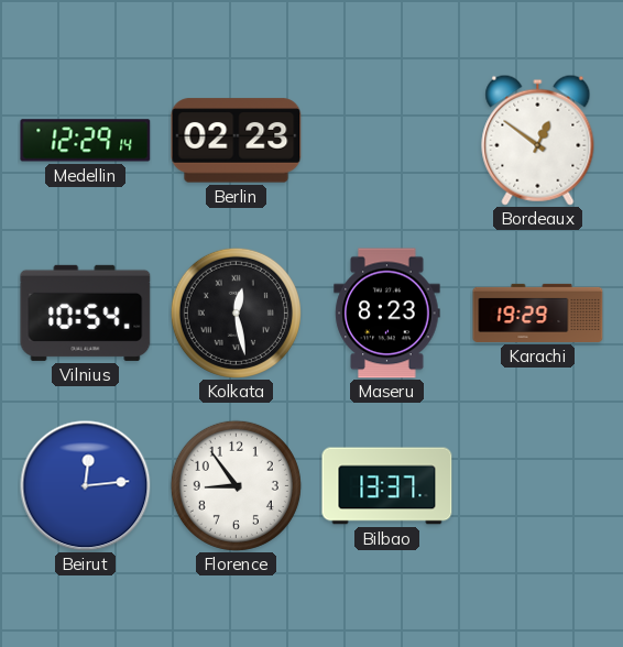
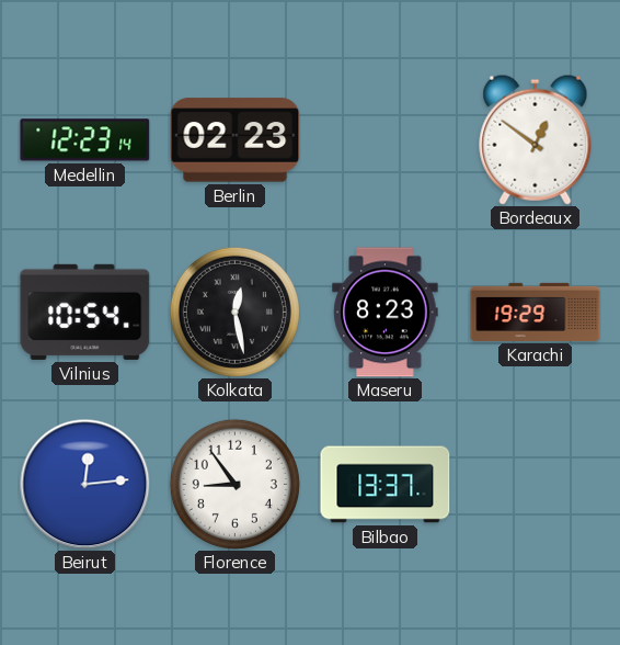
Medellin: 12:29 -> 12:23 (85, 140)
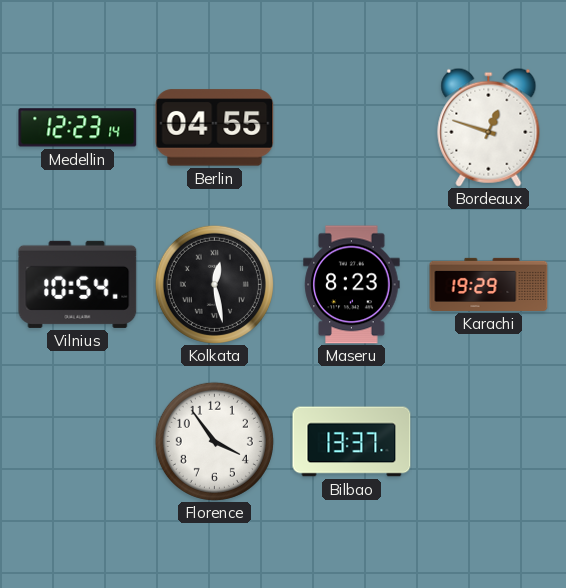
Berlin: 02:23 -> 04:55 (215, 128)
Bordeaux: 12:51 -> 12:48 (489, 127)
Beirut: 12:14 -> none (85, 485)
Florence: 8:54 -> 3:54 (214, 441)
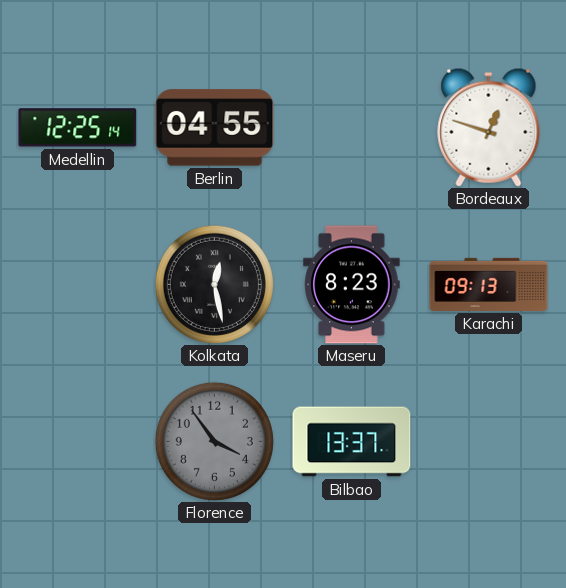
Medellin: 12:23 -> 12:25 (78, 128)
Vilnius: 10:54 -> none (78, 284)
Karachi: 19:29 -> 09:13 (489, 284)
Florence dial: white -> grey (214, 441)
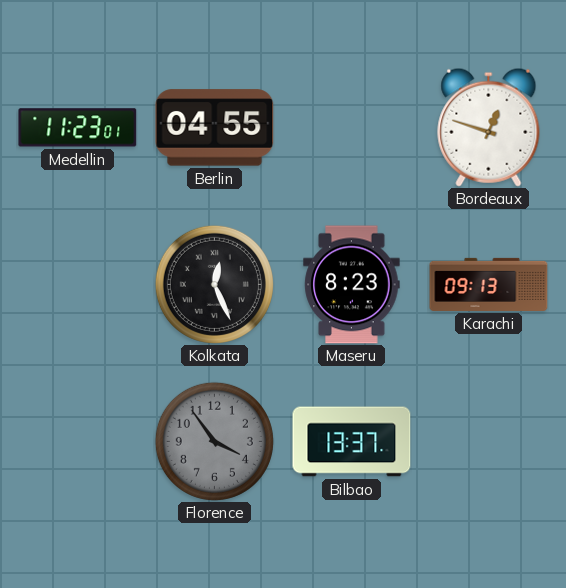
Medellin: 12:25 -> 11:23 (78, 128)
Kolkata: 12:28 -> 12:26 (214, 284)
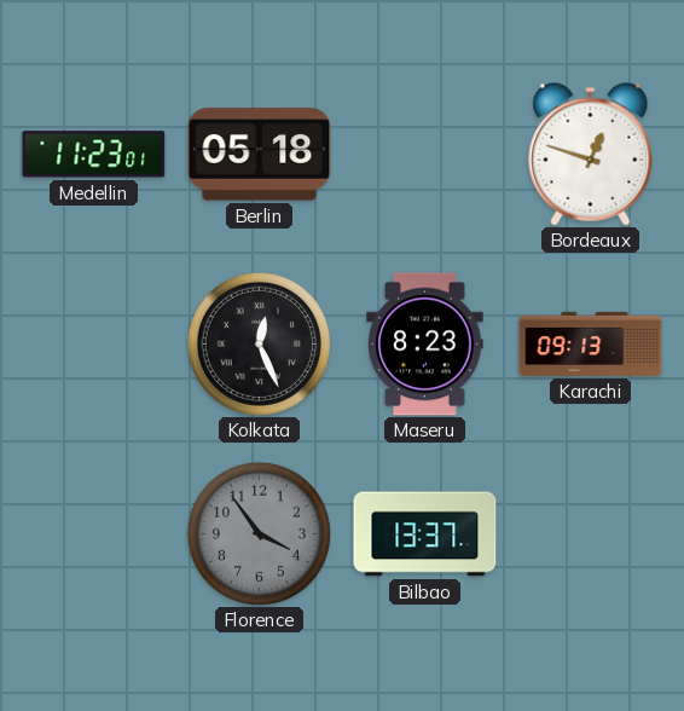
Berlin: 04:55 -> 05:18 (260, 155)
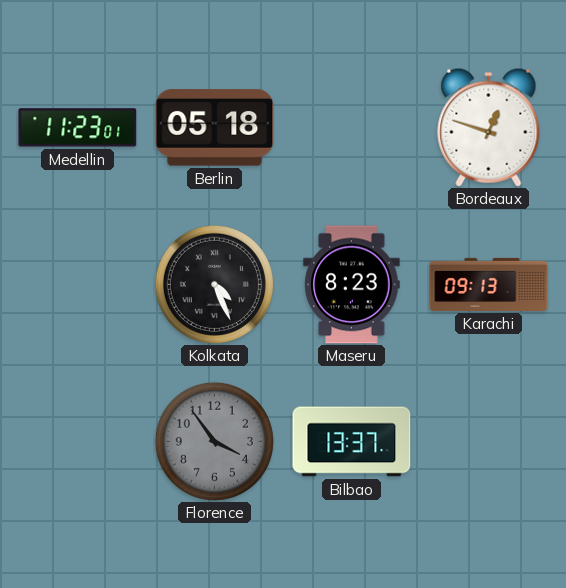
Kolkata: 12:26 -> 4:26 (214, 284)
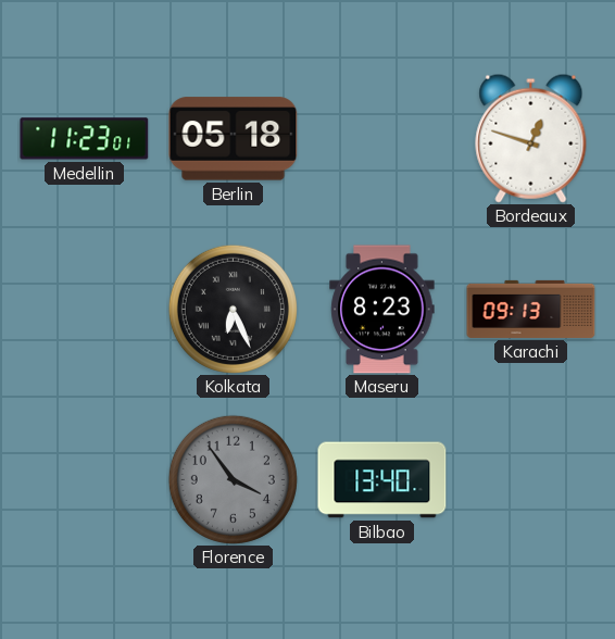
Kolkata: 4:26 -> 6:26 (233, 309)
Bilbao: 13:37 -> 13:40 (382, 480)
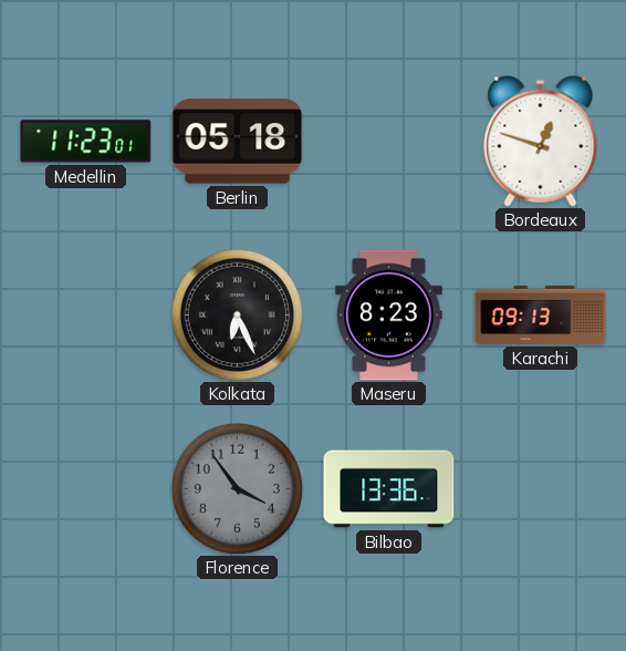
Bilbao: 13:40 -> 13:36 (389, 489)
